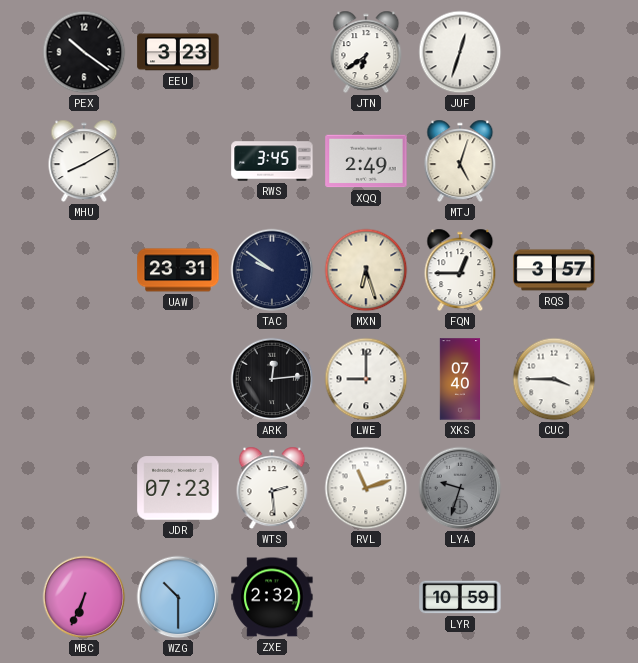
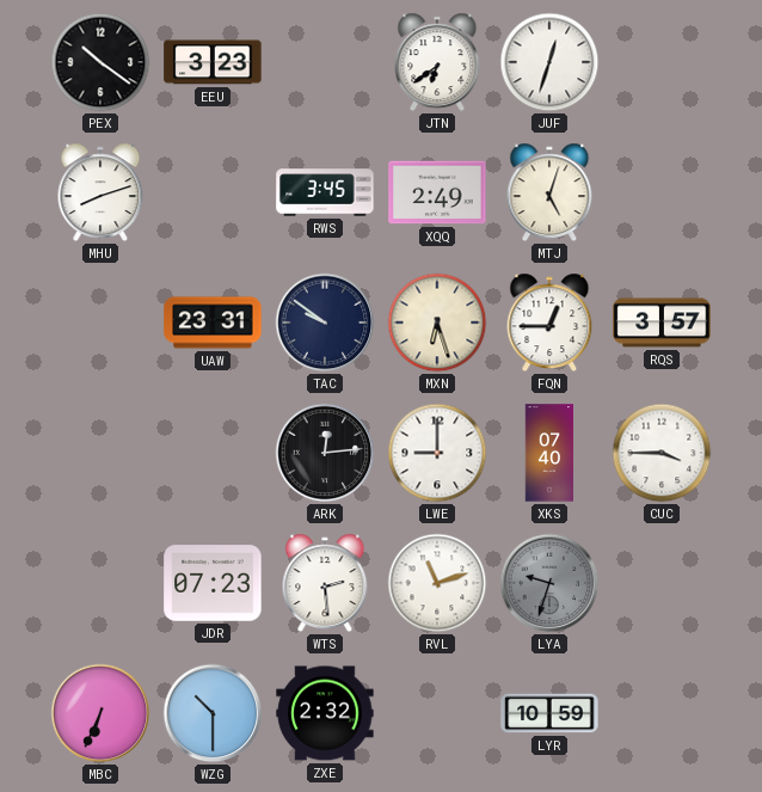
MHU: 8:10 -> 8:12 (100, 192)
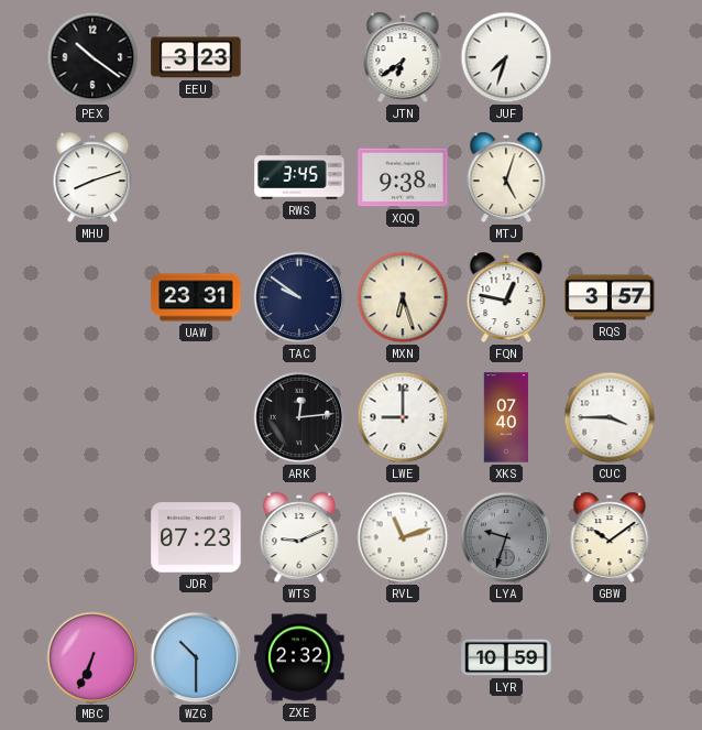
JUF: 12:33 -> 7:33 (506, 57)
XQQ: 2:49 -> 9:38 (403, 177)
FQN: 12:45 -> 12:47 (506, 297)
WTS: 2:29 -> 9:11 (299, 537)
GBW: none -> 10:09 (610, 537)
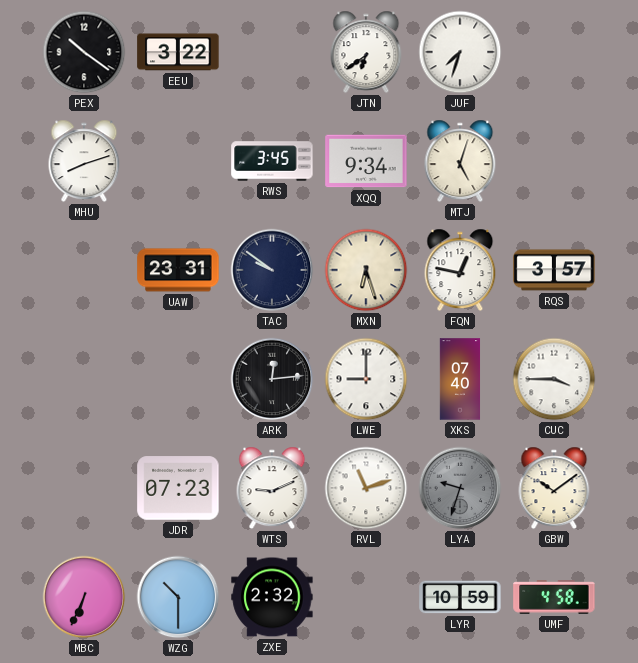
EEU: 3:23 -> 3:22 (178, 52)
XQQ: 9:38 -> 9:34 (366, 161)
UMF: none -> 4:58 (554, 597)
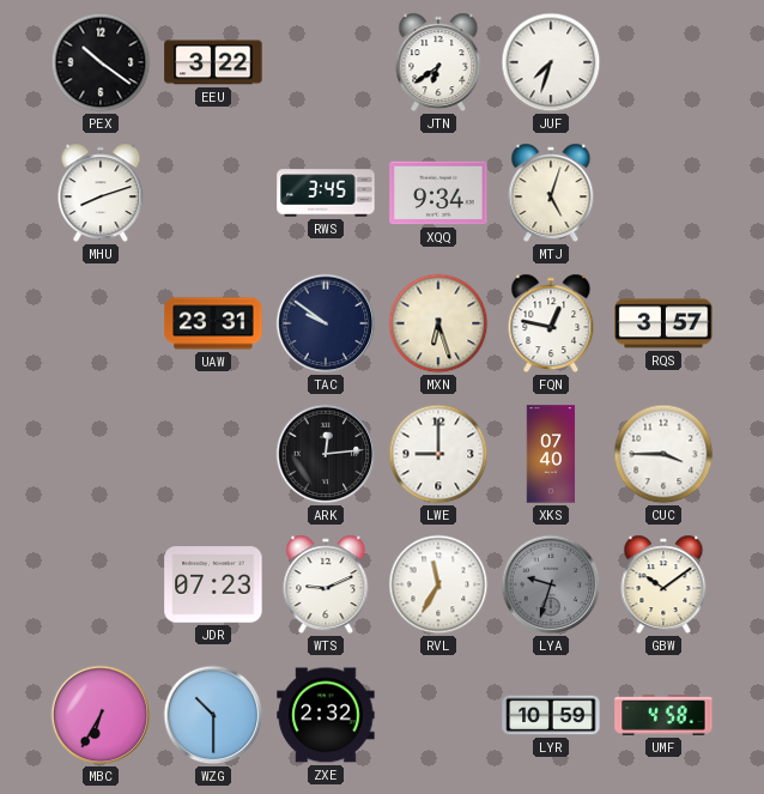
RVL: 11:12 -> 11:35 (438, 584)
MBC: 6:34 -> 6:35 (101, 715)
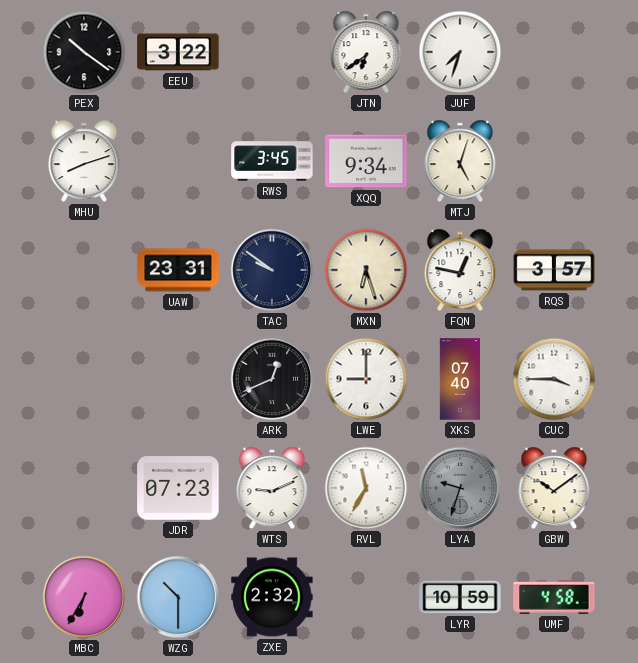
ARK: 12:14 -> 12:41 (272, 379)
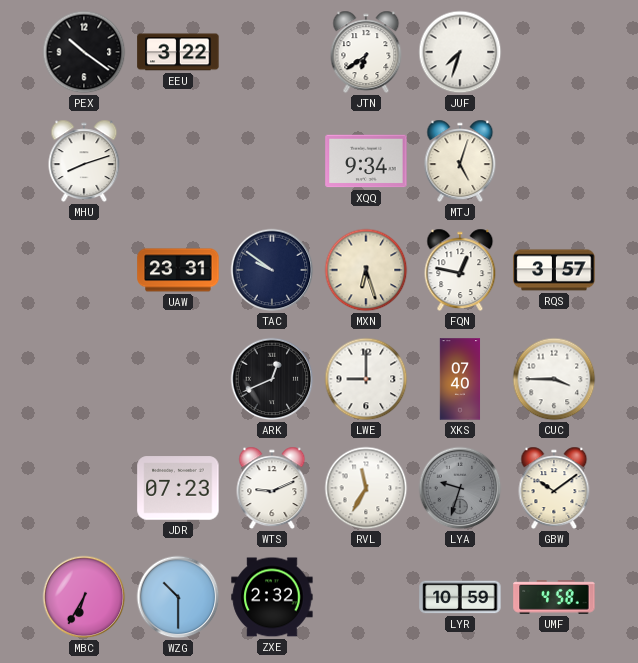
RWS: 3:45 -> none (272, 161)
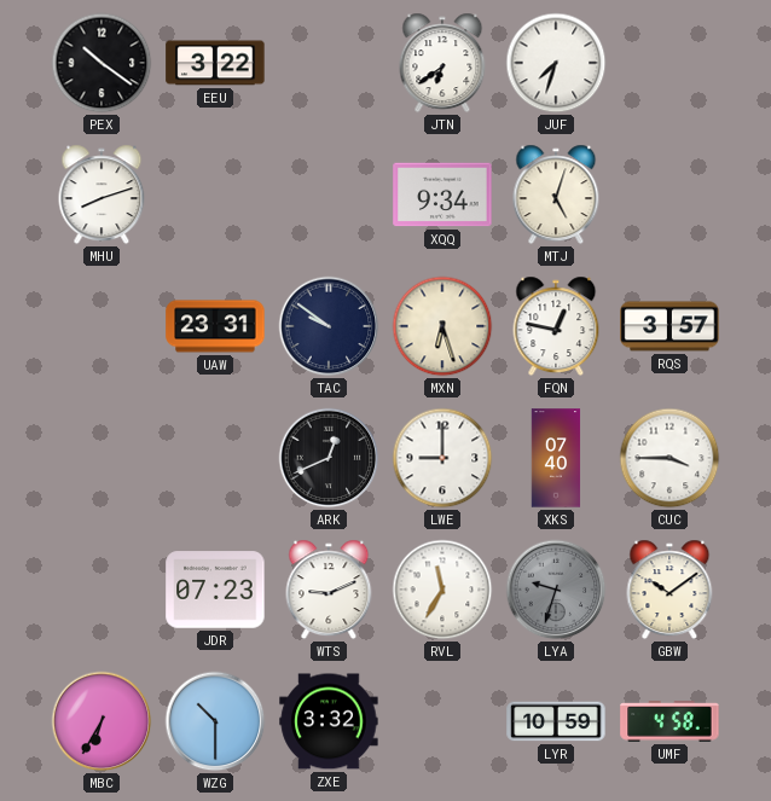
ZXE: 2:32 -> 3:32 (329, 721)
